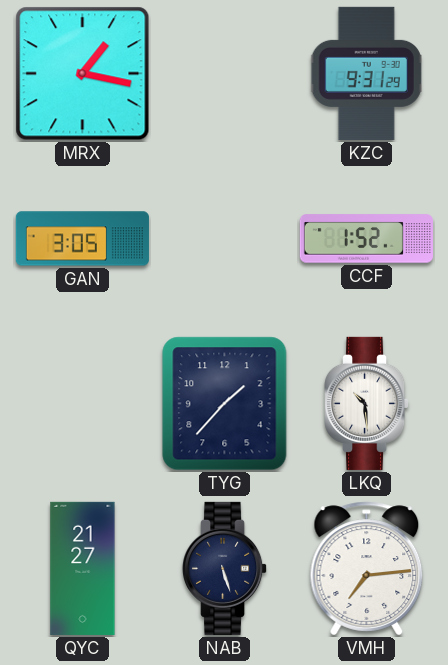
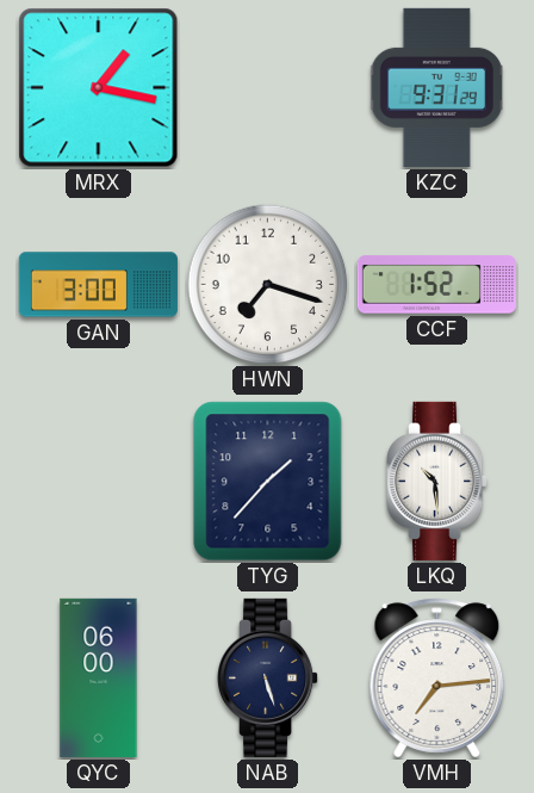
GAN: 3:05 -> 3:00 (98, 285)
HWN: none -> 7:18 (268, 285)
QYC: 21:27 -> 06:00 (99, 677)
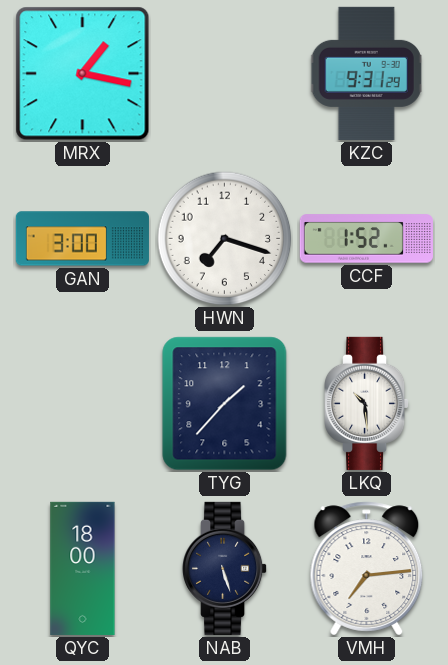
QYC: 06:00 -> 18:00 (83, 568)
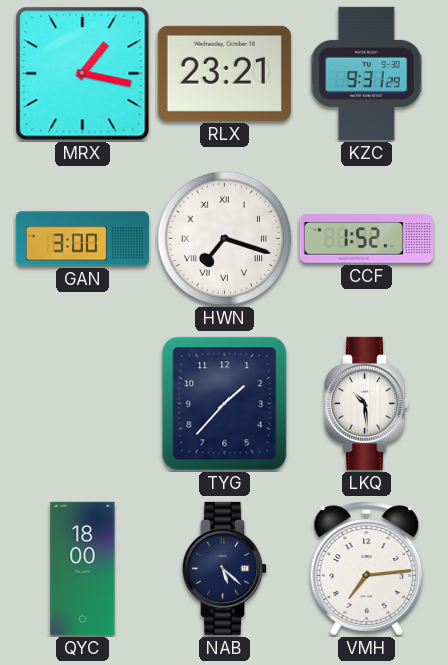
RLX: none -> 23:21 (224, 73)
HWN numerals: Arabic -> Roman (225, 239)
NAB: 5:27 -> 5:22 (226, 568)
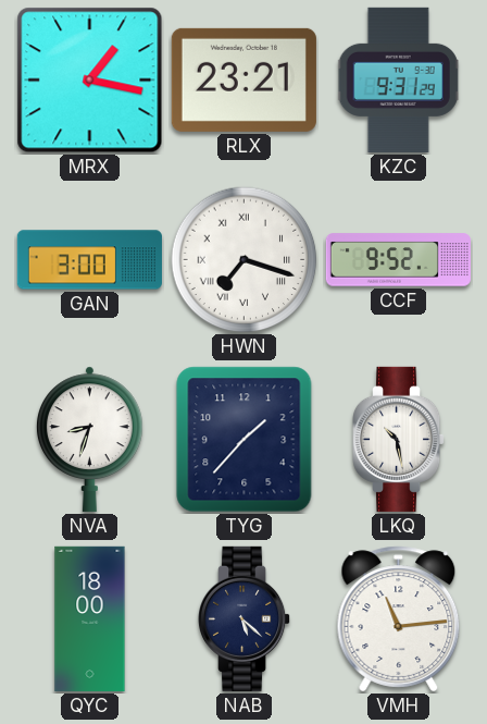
CCF: 1:52 -> 9:52 (398, 260)
NVA: none -> 8:33 (89, 439)
LKQ: 10:29 -> 10:28 (400, 439)
VMH: 7:14 -> 11:14 (399, 619)
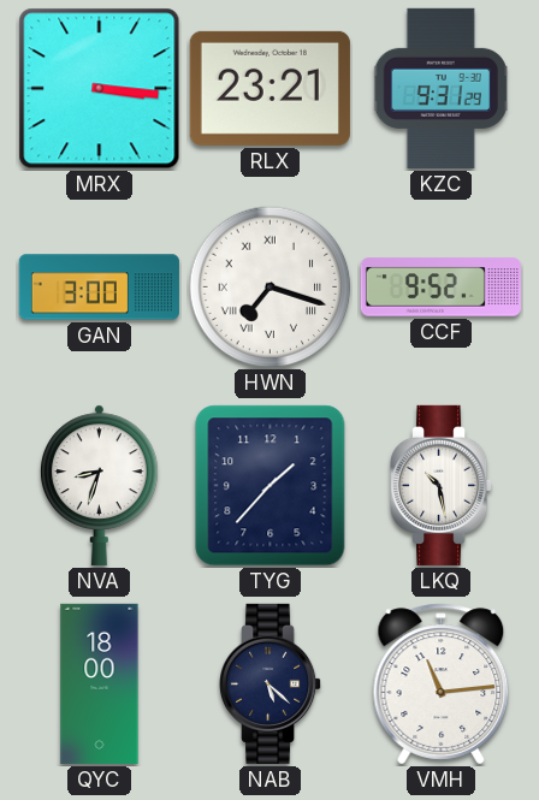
MRX: 1:17 -> 3:16 (100, 89)
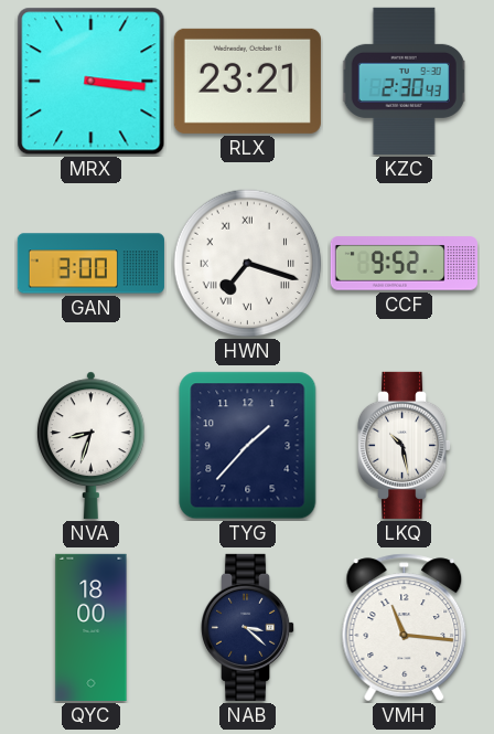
KZC: 9:31 -> 2:30 (405, 81)
NAB: 5:22 -> 3:22 (249, 627)
VMH: 11:14 -> 11:16 (405, 628)
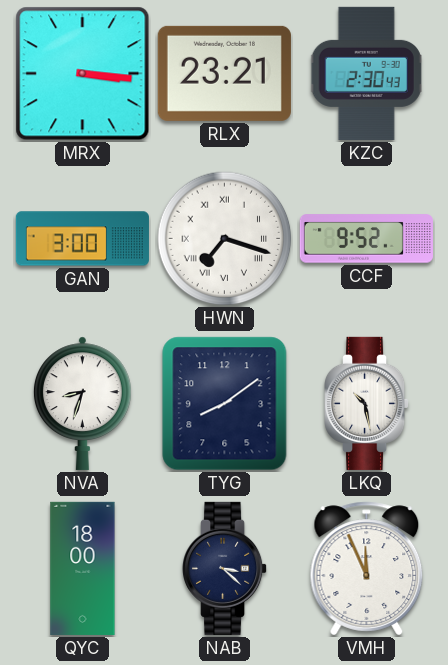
TYG: 1:37 -> 8:09 (225, 404)
VMH: 11:16 -> 11:56 (367, 569)
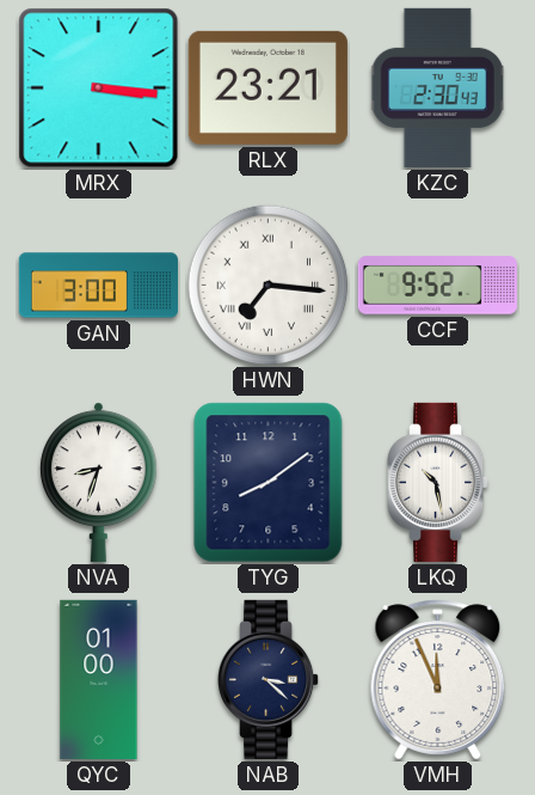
HWN: 7:18 -> 7:16 (269, 286)
QYC: 18:00 -> 01:00 (99, 679)
